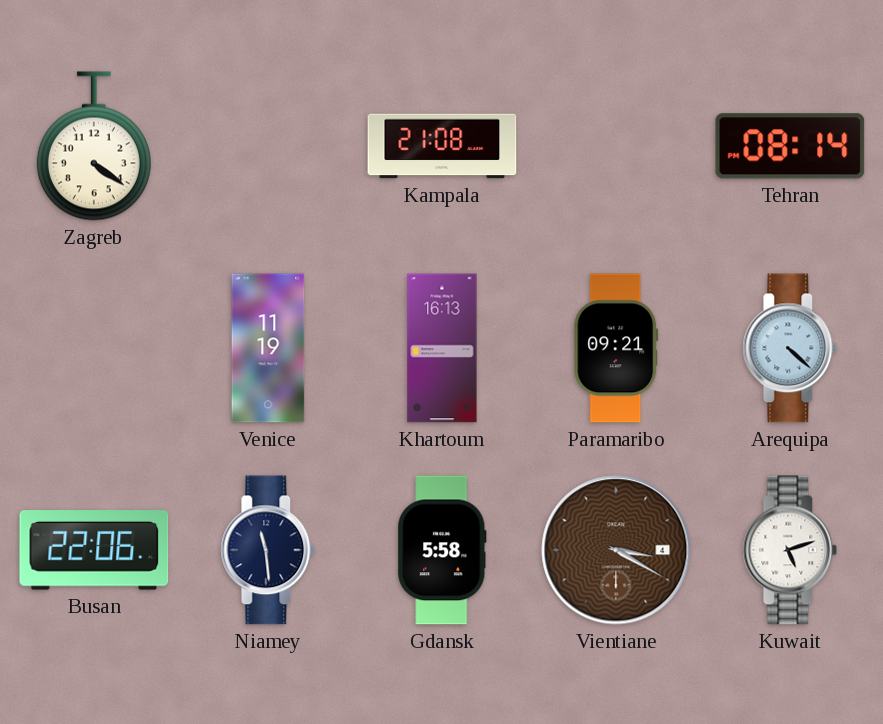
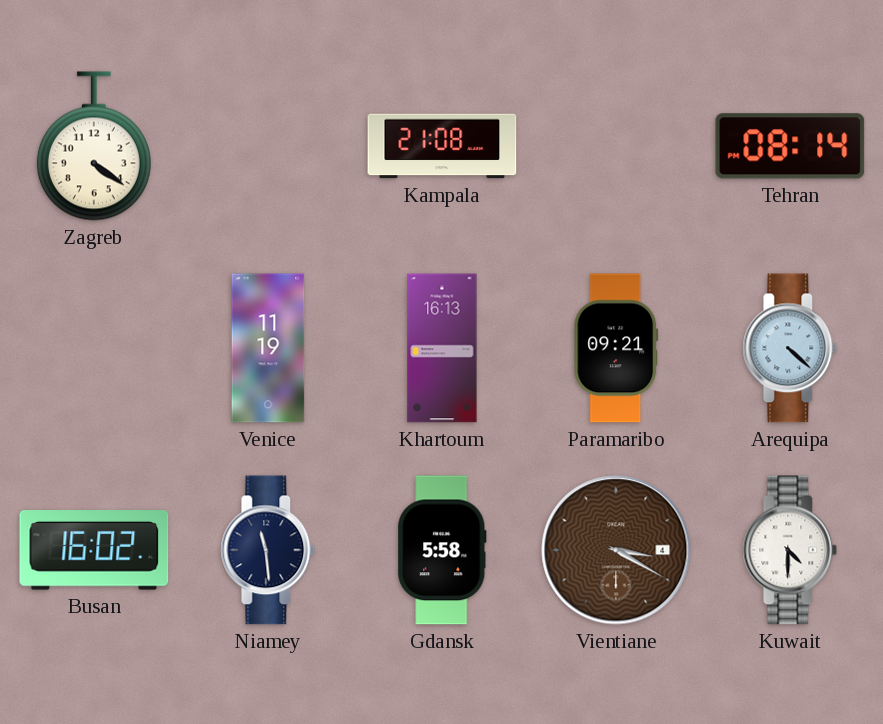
Busan: 22:06 -> 16:02 (94, 550)
Kuwait: 5:12 -> 4:30 (790, 550)
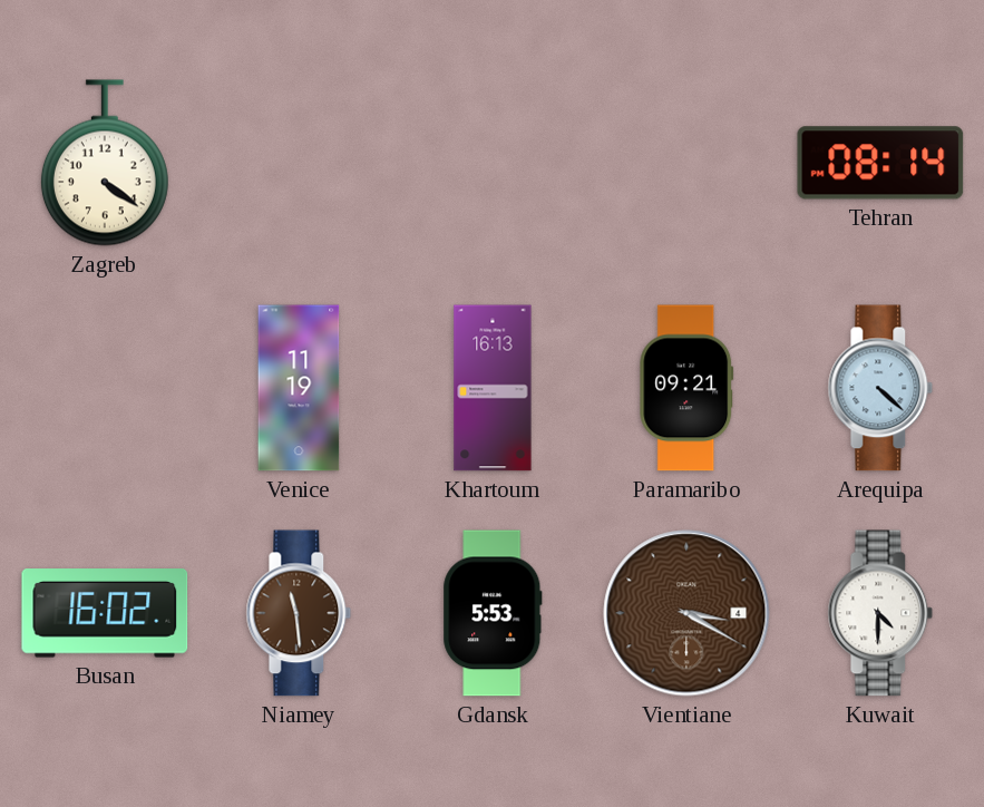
Kampala: 21:08 -> none (442, 146)
Niamey dial: navy -> brown (299, 613)
Gdansk: 5:58 -> 5:53 (493, 613)
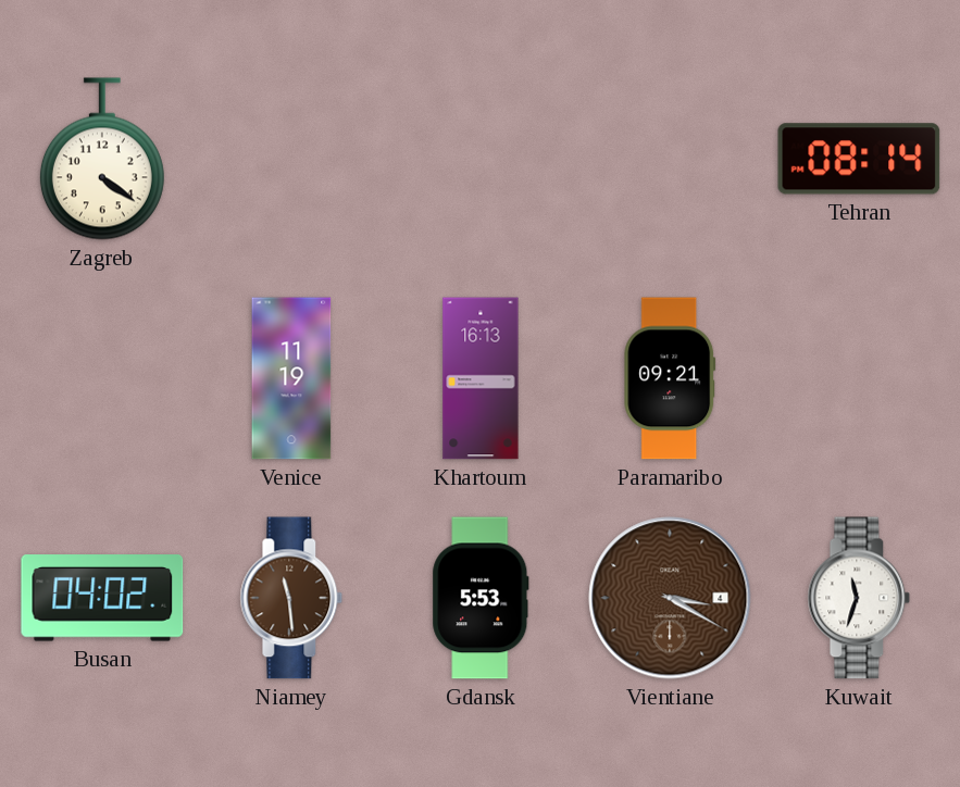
Arequipa: 4:22 -> none (880, 388)
Busan: 16:02 -> 04:02 (102, 598)
Kuwait: 4:30 -> 11:33 (859, 598)
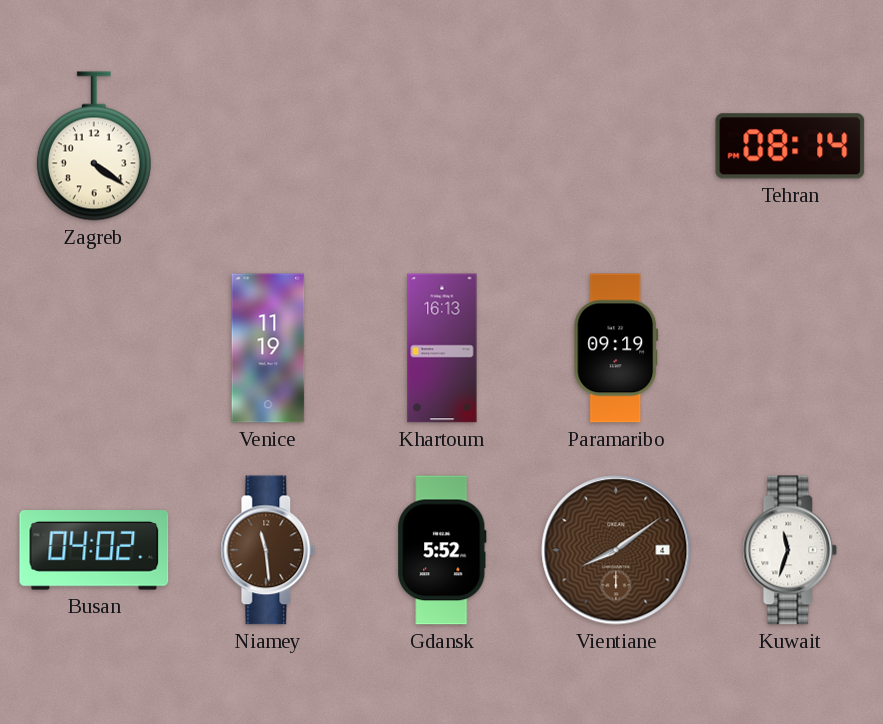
Paramaribo: 09:21 -> 09:19 (616, 348)
Gdansk: 5:53 -> 5:52 (442, 550)
Vientiane: 3:20 -> 8:09 (616, 550)
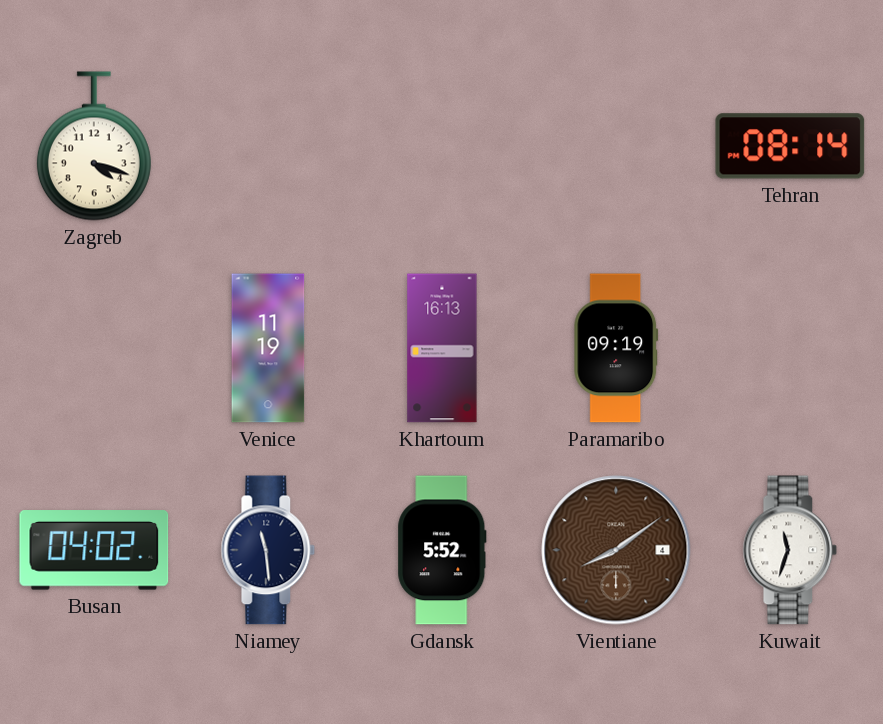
Zagreb: 4:21 -> 4:18 (94, 146)
Niamey dial: brown -> navy (268, 550)
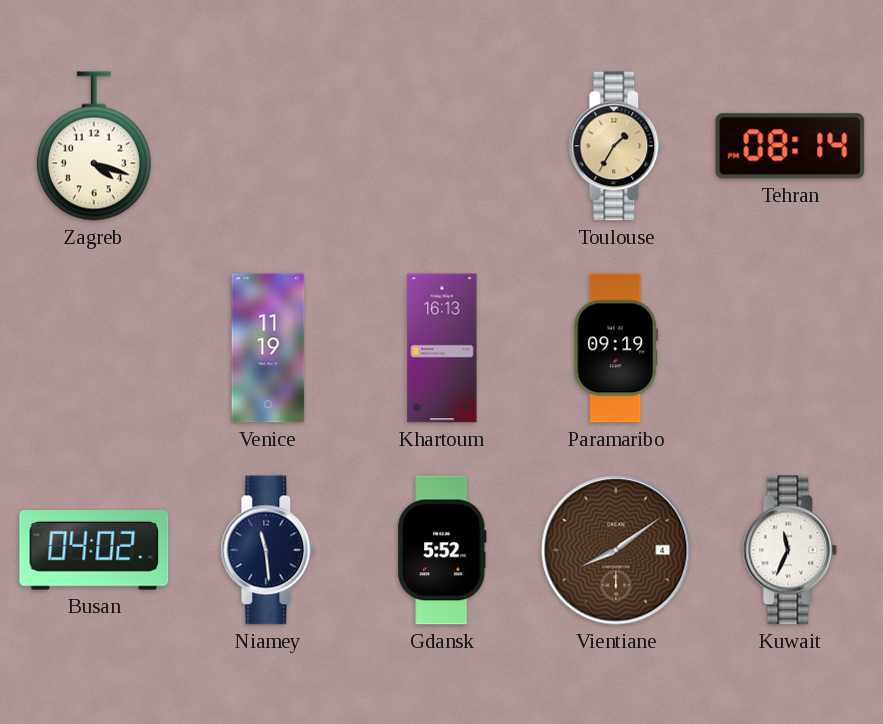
Toulouse: none -> 1:35 (616, 146)
Kuwait: 11:33 -> 11:34 (790, 550)
